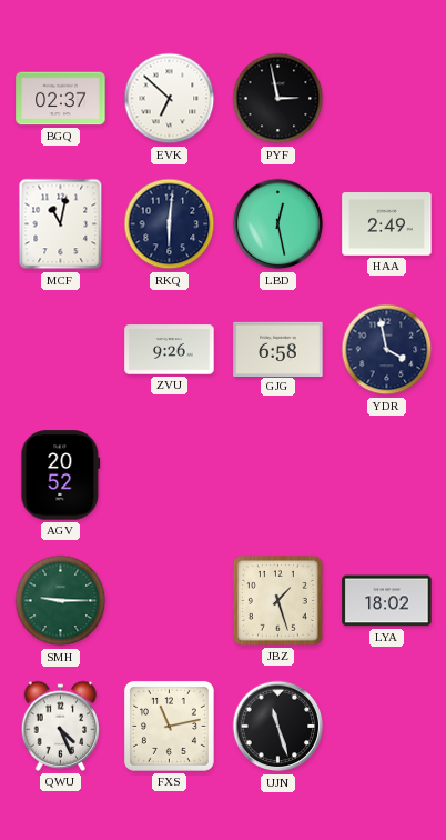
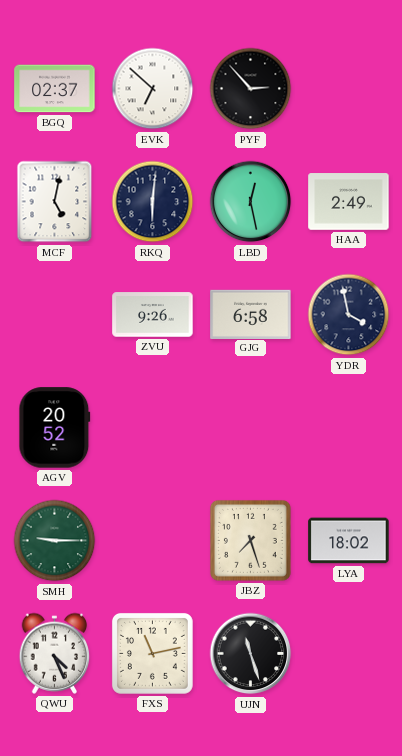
PYF: 2:58 -> 2:53 (251, 89)
MCF: 11:02 -> 5:02 (55, 202)
JBZ: 1:27 -> 7:27 (250, 540)
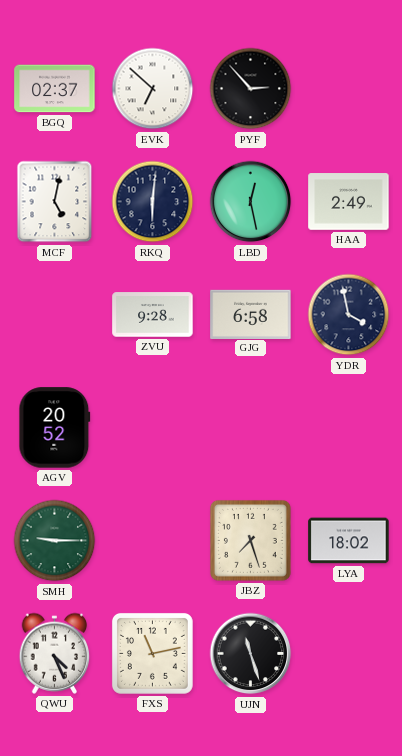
ZVU: 9:26 -> 9:28 (153, 315)
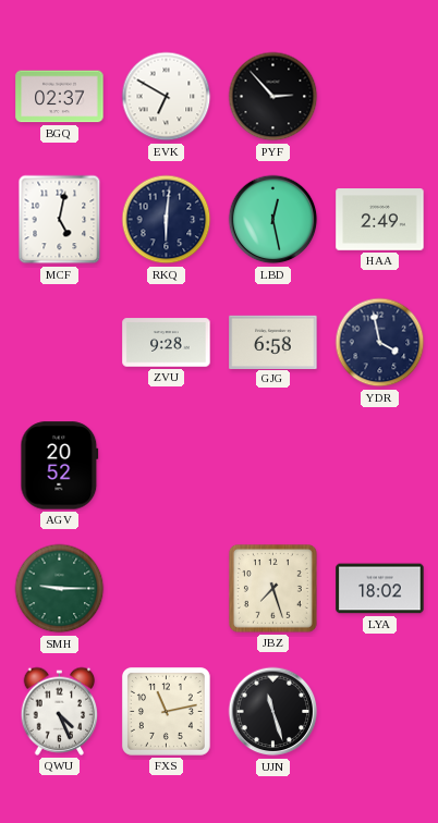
EVK: 6:52 -> 6:50 (167, 97)
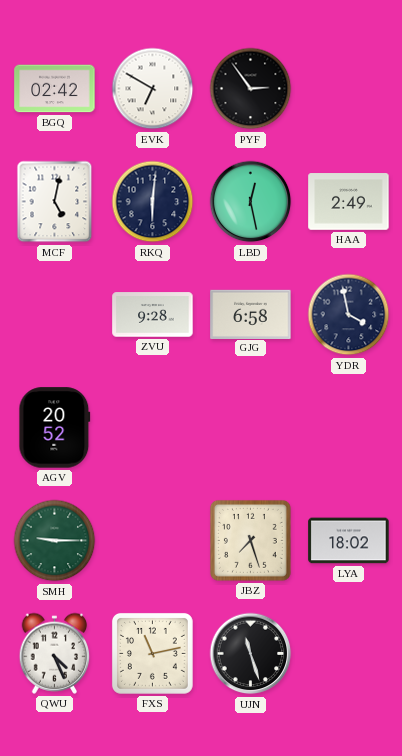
BGQ: 02:37 -> 02:42 (55, 89)
PYF: 2:53 -> 2:54 (251, 89)
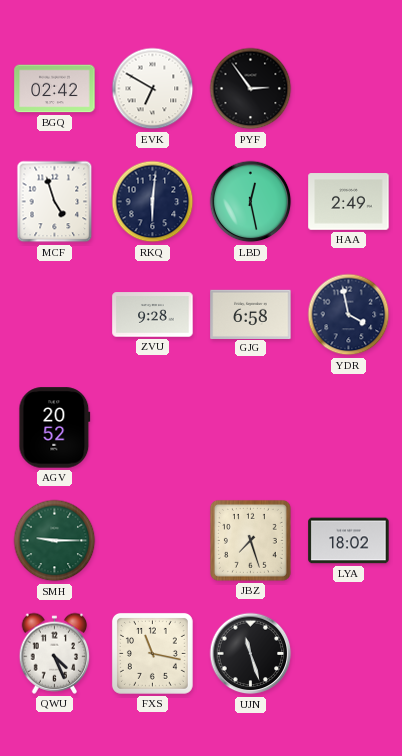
MCF: 5:02 -> 4:57 (55, 202)
FXS: 11:13 -> 11:17 (152, 653)
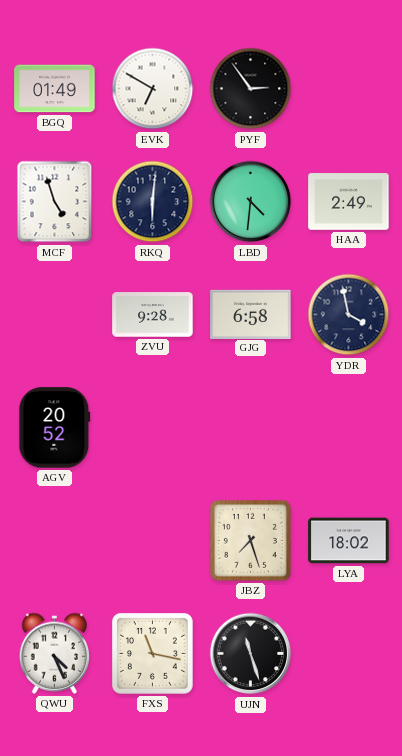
BGQ: 02:42 -> 01:49 (55, 89)
LBD: 12:28 -> 4:31 (251, 202)
SMH: 9:15 -> none (55, 541)
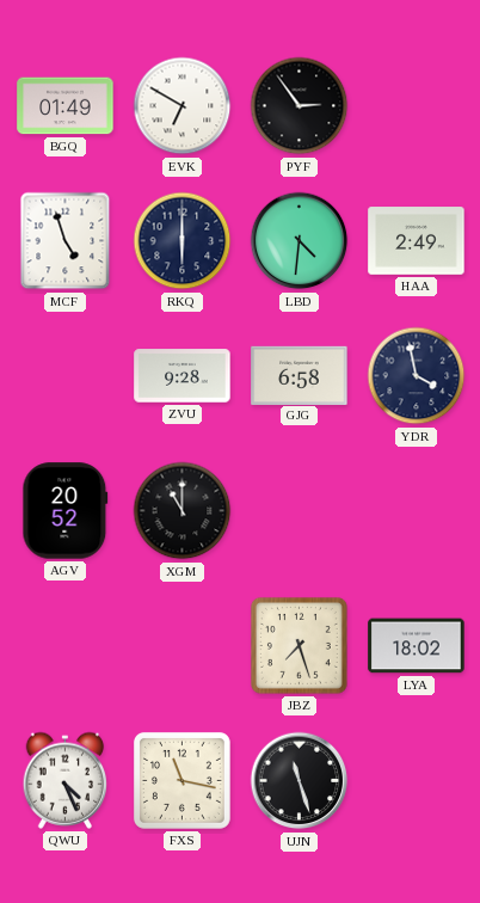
RKQ: 6:01 -> 6:00 (183, 241)
XGM: none -> 11:00 (183, 511)
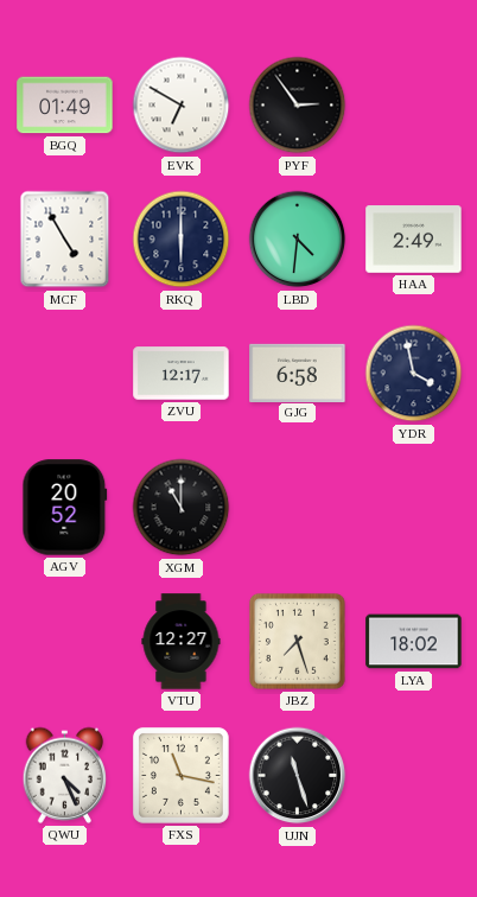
MCF: 4:57 -> 4:55 (65, 240)
ZVU: 9:28 -> 12:17 (182, 374)
VTU: none -> 12:27 (182, 642)
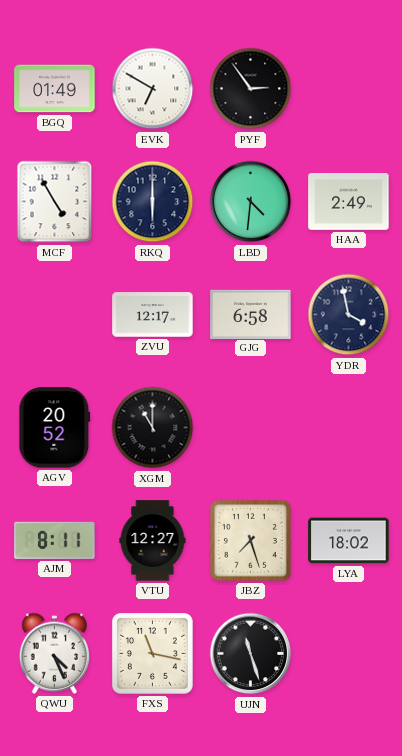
AJM: none -> 8:11 (55, 540)
